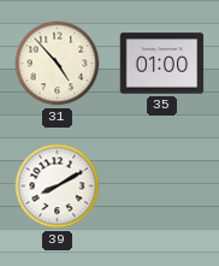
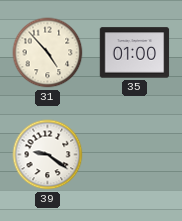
39: 8:10 -> 9:21 (48, 155)
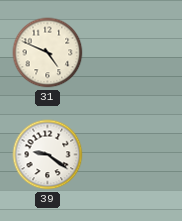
31: 4:53 -> 4:49 (48, 53)
35: 01:00 -> none (135, 53)
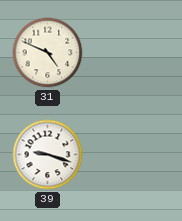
39: 9:21 -> 9:18 (48, 155)
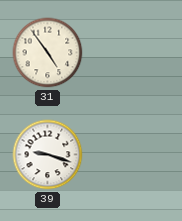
31: 4:49 -> 4:54 (48, 53)
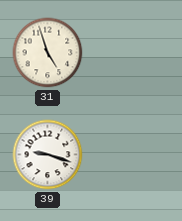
31: 4:54 -> 4:57 (48, 53)
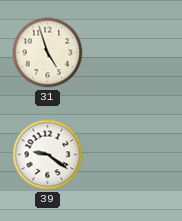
39: 9:18 -> 9:21 (48, 155)
